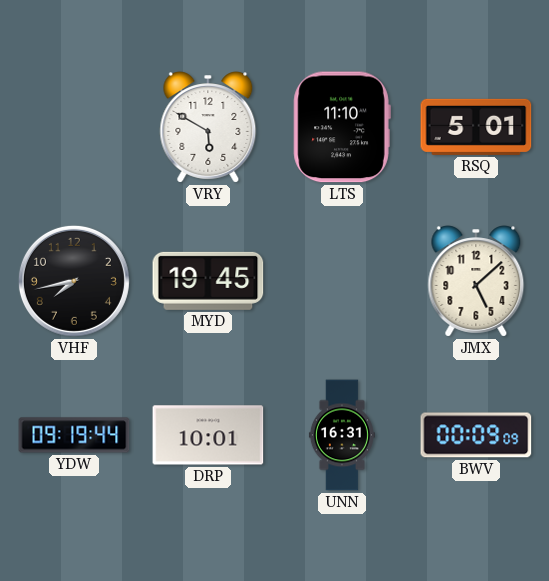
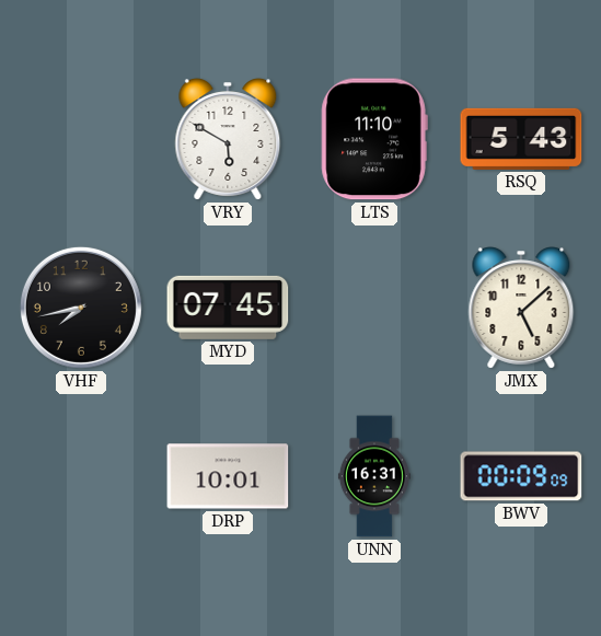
RSQ: 5:01 -> 5:43 (521, 139)
MYD: 19:45 -> 07:45 (228, 308)
YDW: 09:19 -> none (74, 435)
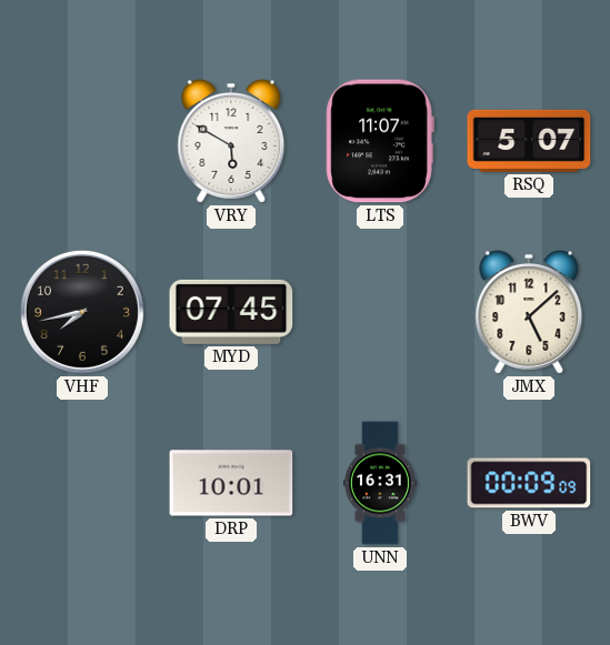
LTS: 11:10 -> 11:07 (380, 141)
RSQ: 5:43 -> 5:07 (529, 141)
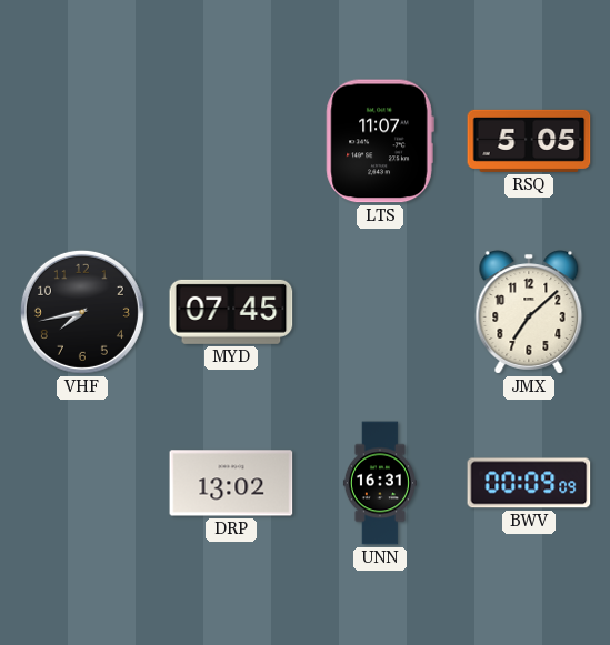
VRY: 5:50 -> none (231, 141)
RSQ: 5:07 -> 5:05 (529, 141)
JMX: 5:08 -> 7:08 (529, 312)
DRP: 10:01 -> 13:02 (231, 483)
